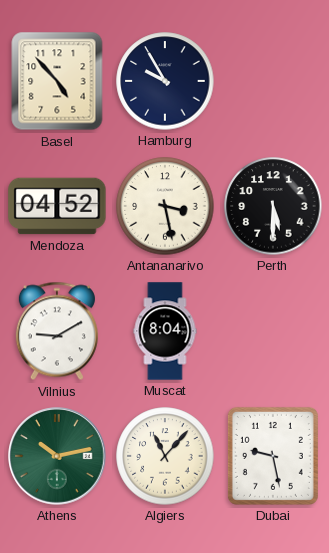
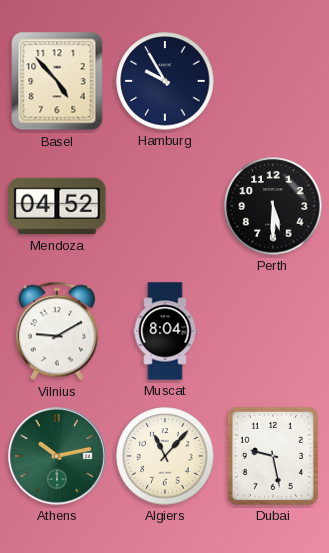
Antananarivo: 3:28 -> none (165, 206)
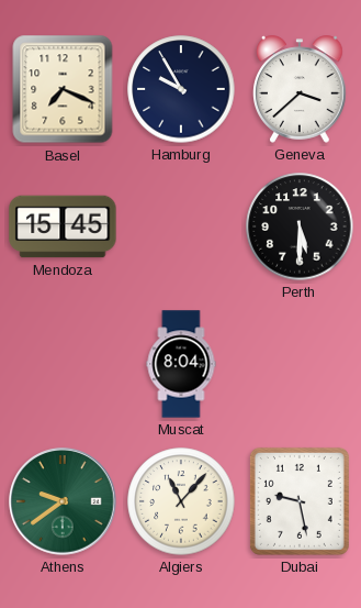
Basel: 4:53 -> 7:19 (63, 89)
Geneva: none -> 3:38 (301, 89)
Mendoza: 04:52 -> 15:45 (63, 226)
Vilnius: 9:10 -> none (57, 331)
Athens: 10:13 -> 9:39 (63, 501)
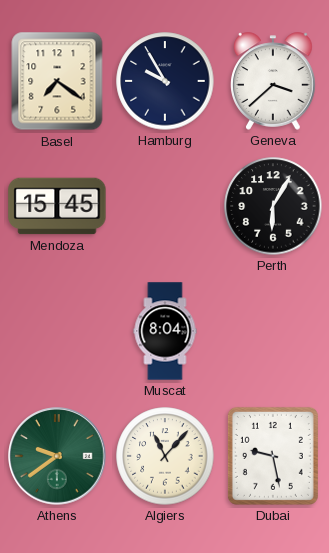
Basel: 7:19 -> 7:21 (57, 81)
Perth: 5:30 -> 6:05 (273, 206)
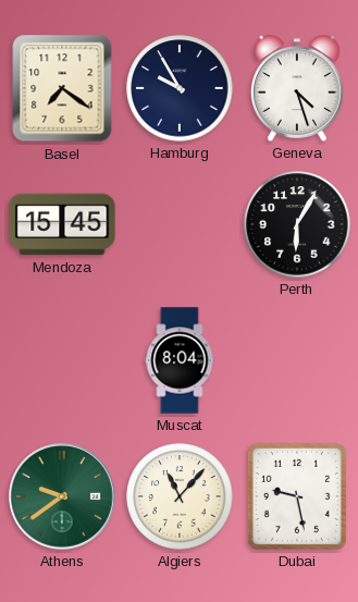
Geneva: 3:38 -> 4:27 (298, 88)
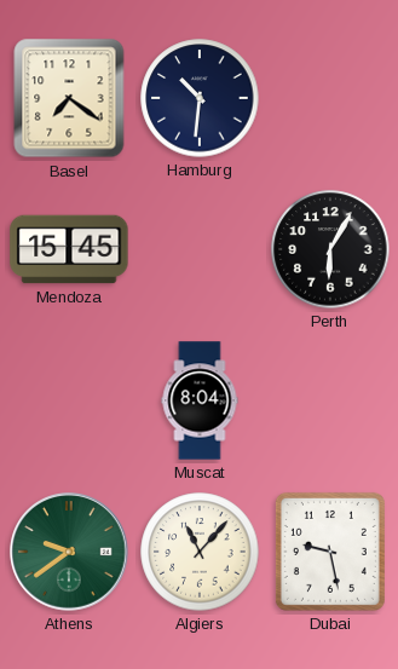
Hamburg: 9:55 -> 10:31 (200, 98)
Geneva: 4:27 -> none (298, 88)
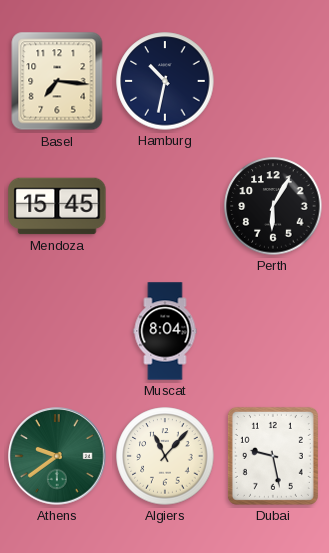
Basel: 7:21 -> 7:16 (57, 81)
Hamburg: 10:31 -> 10:32 (165, 81)
